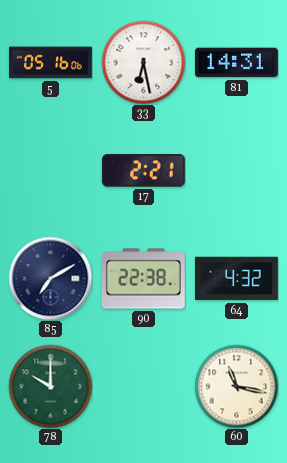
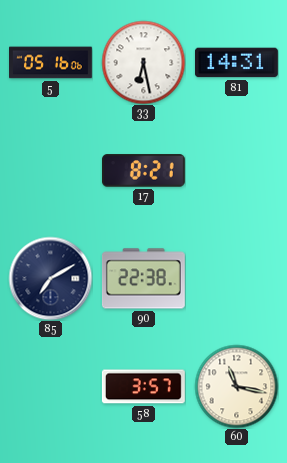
17: 2:21 -> 8:21 (143, 171)
64: 4:32 -> none (236, 279)
78: 10:00 -> none (50, 386)
58: none -> 3:57 (143, 387)
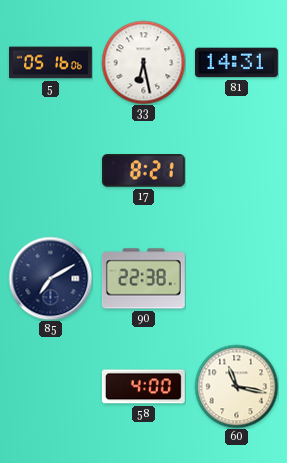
58: 3:57 -> 4:00 (143, 387)
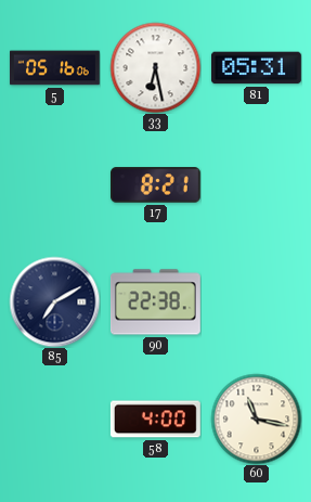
81: 14:31 -> 05:31 (256, 68)
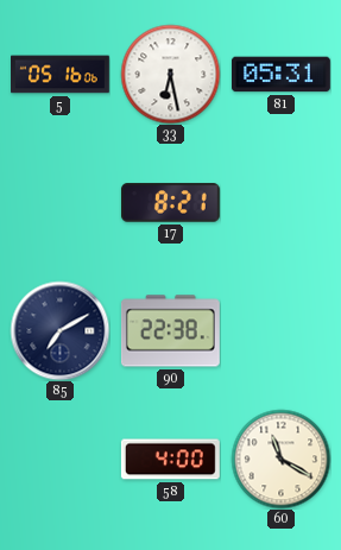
60: 11:17 -> 11:20 (280, 459)
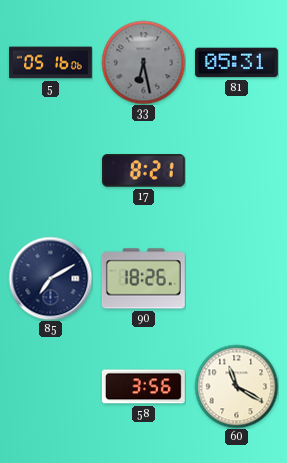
33 dial: white -> grey (143, 62)
90: 22:38 -> 18:26 (143, 279)
58: 4:00 -> 3:56 (143, 387)
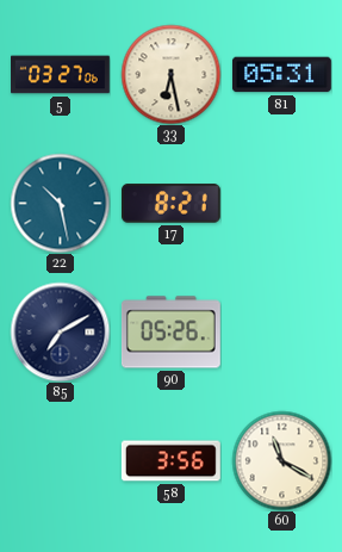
5: 05:16 -> 03:27 (61, 75)
33 dial: grey -> cream (170, 74)
22: none -> 10:28 (60, 203)
90: 18:26 -> 05:26 (170, 333)
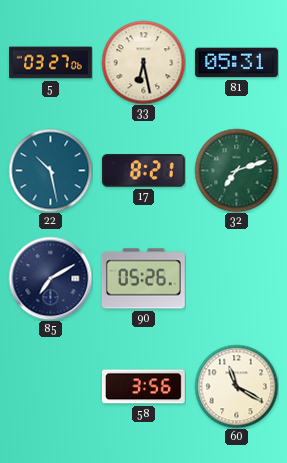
32: none -> 7:12 (236, 170)
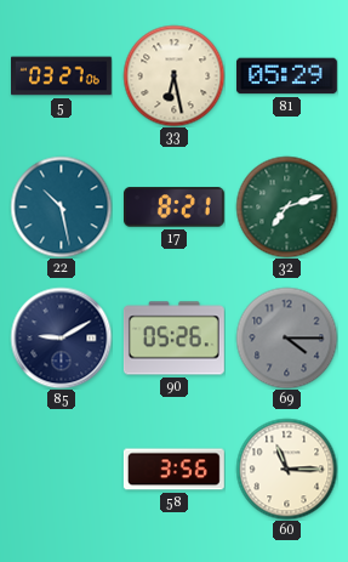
81: 05:31 -> 05:29 (286, 76)
85: 7:10 -> 9:10 (61, 337)
69: none -> 4:15 (286, 337)
60: 11:20 -> 11:15 (286, 469)
